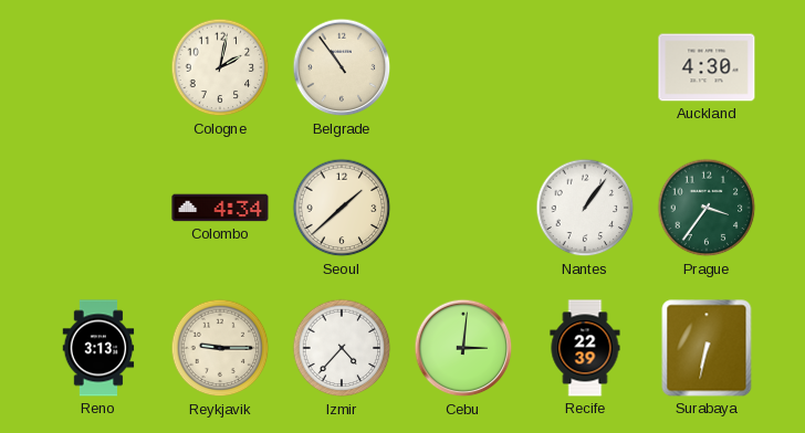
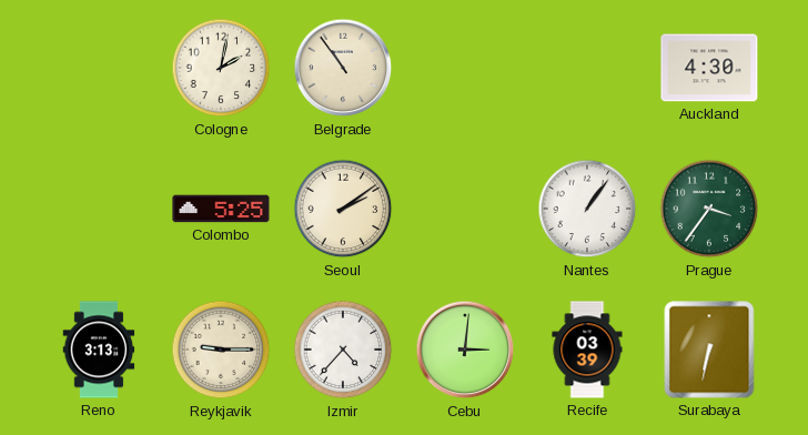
Colombo: 4:34 -> 5:25 (221, 209)
Seoul: 1:38 -> 2:09 (343, 209)
Recife: 22:39 -> 03:39 (587, 350)
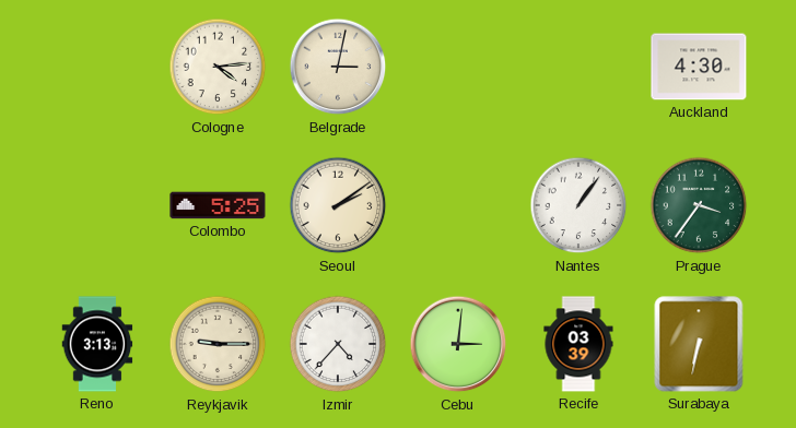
Cologne: 2:02 -> 4:14 (218, 67)
Belgrade: 10:54 -> 3:02 (338, 67)
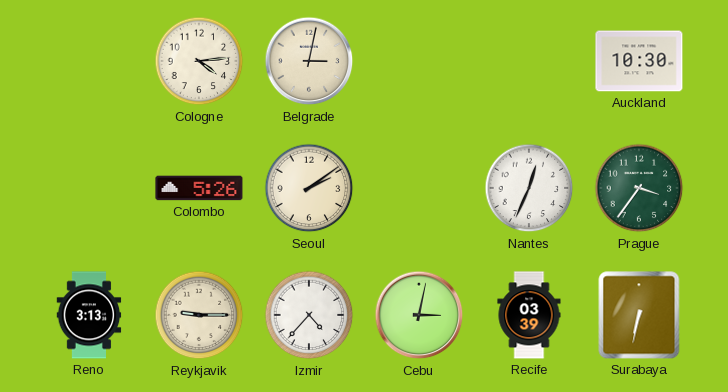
Auckland: 4:30 -> 10:30 (639, 61)
Colombo: 5:25 -> 5:26 (199, 188)
Nantes: 1:06 -> 12:34 (529, 188)
Cebu: 3:01 -> 3:02 (419, 315)
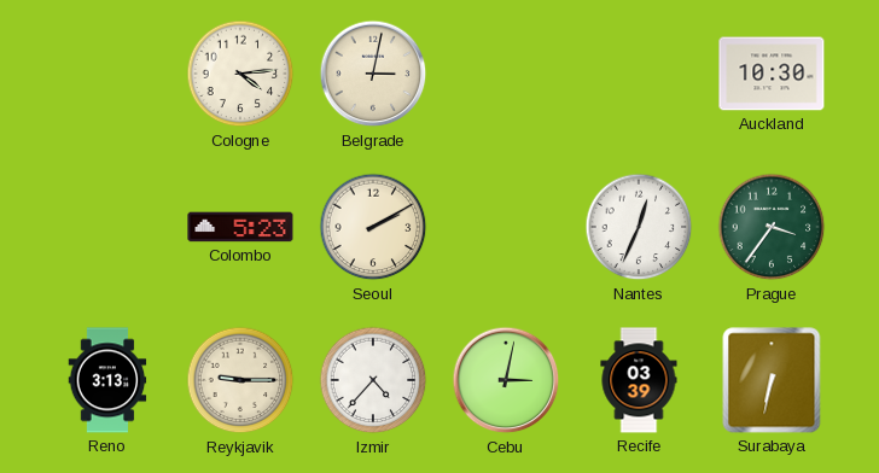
Colombo: 5:26 -> 5:23 (240, 227)
Seoul: 2:09 -> 2:10 (373, 227)
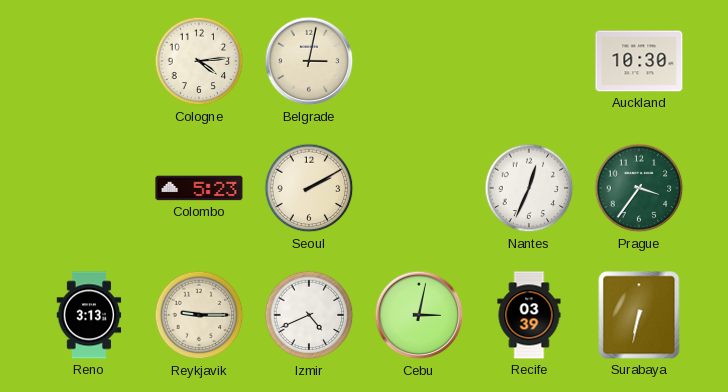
Izmir: 4:37 -> 4:41 (309, 315)
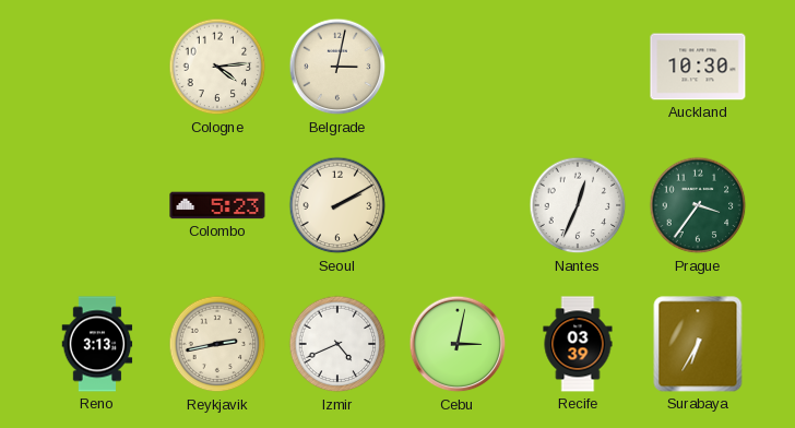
Reykjavik: 9:15 -> 2:43 (217, 344)
Surabaya: 6:32 -> 6:35 (698, 344)
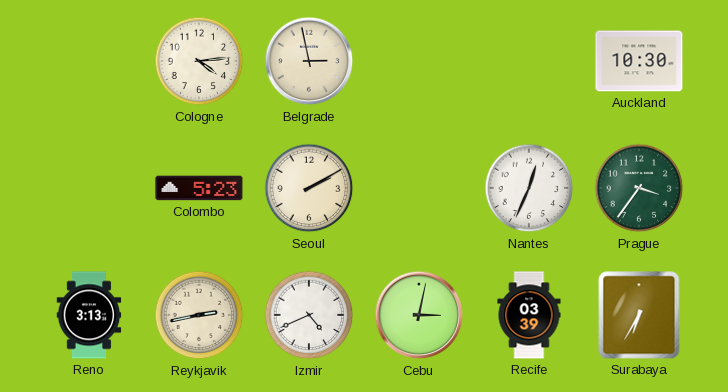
Belgrade: 3:02 -> 2:58 (309, 61)
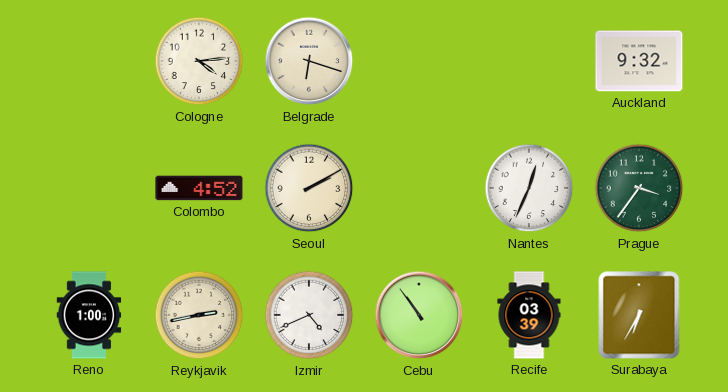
Belgrade: 2:58 -> 6:18 (309, 61)
Auckland: 10:30 -> 9:32 (639, 61)
Colombo: 5:23 -> 4:52 (199, 188)
Reno: 3:13 -> 1:00 (89, 315)
Cebu: 3:02 -> 10:54 (419, 315)
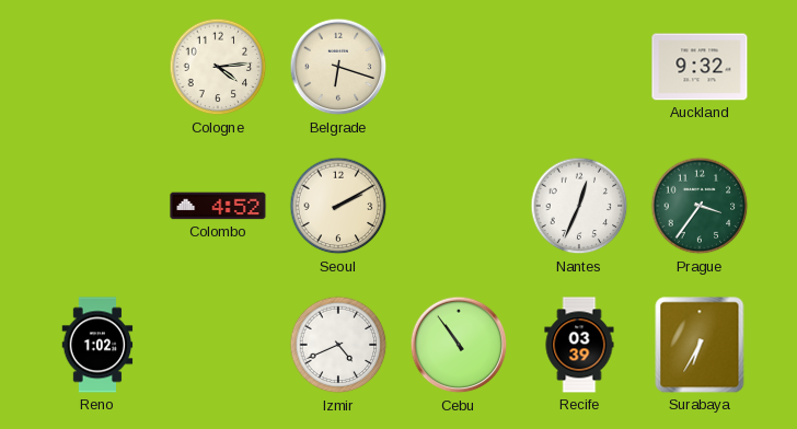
Reno: 1:00 -> 1:02 (97, 345)
Reykjavik: 2:43 -> none (199, 315)
